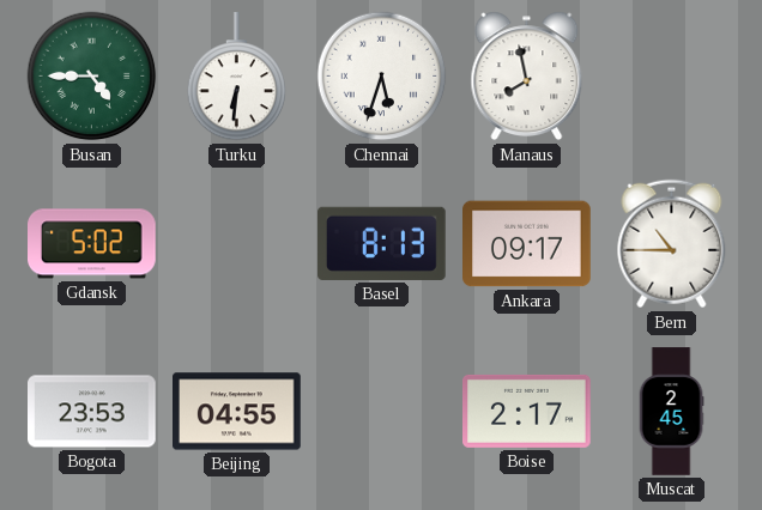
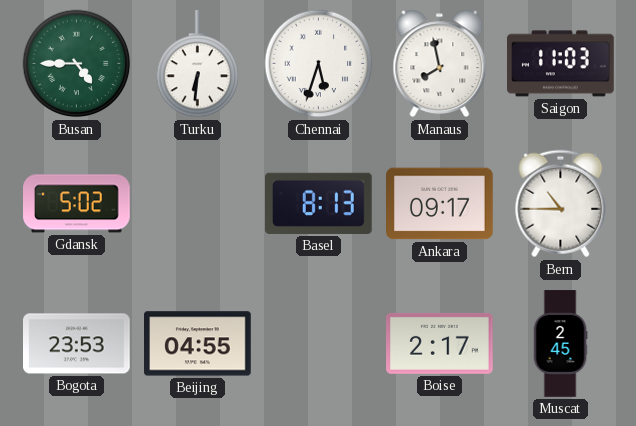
Saigon: none -> 11:03 (561, 64)
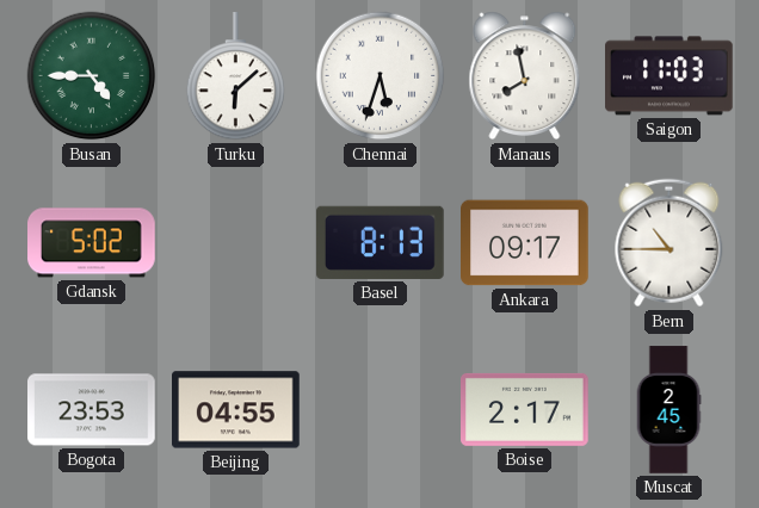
Turku: 6:31 -> 6:08 (236, 76)
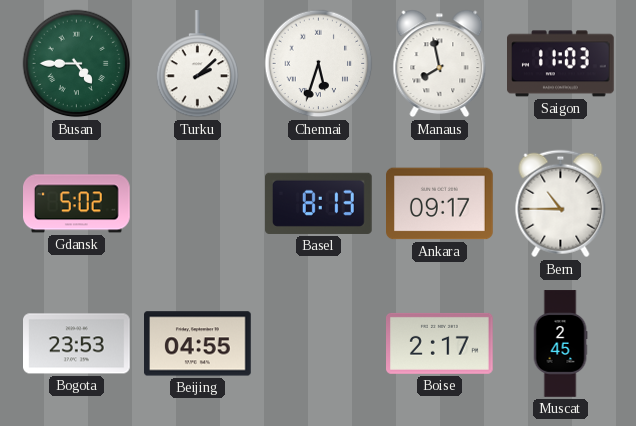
Turku: 6:08 -> 2:08 (198, 64)
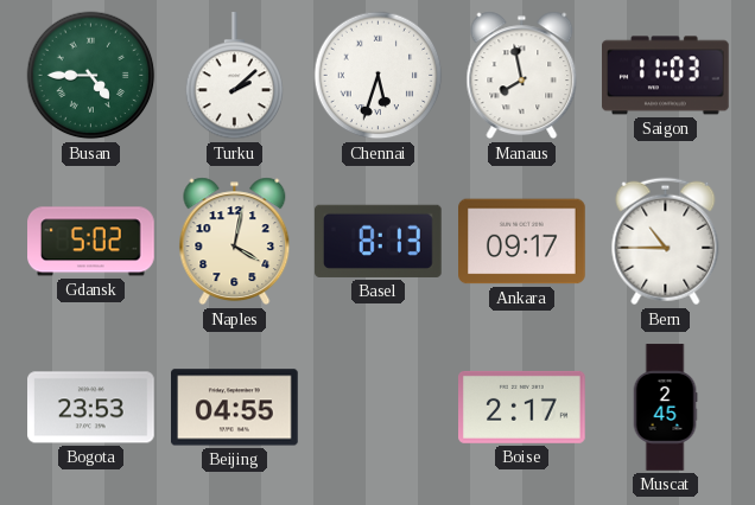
Naples: none -> 4:02 (235, 242)
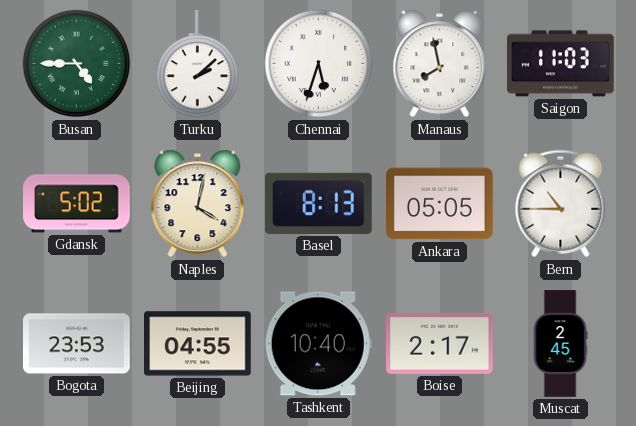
Ankara: 09:17 -> 05:05 (440, 204)
Tashkent: none -> 10:40 (318, 344)
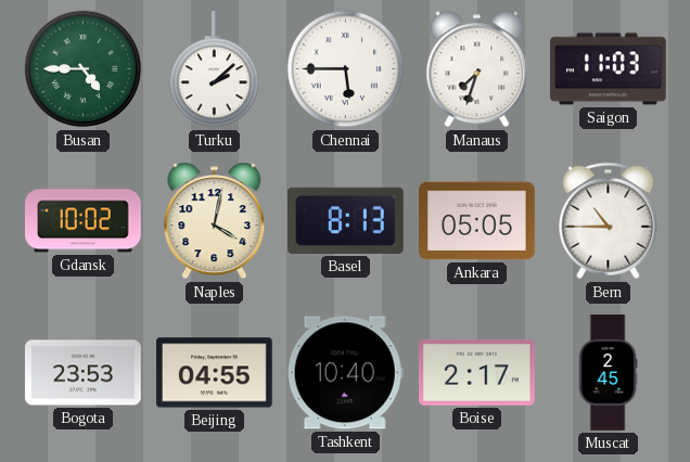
Chennai: 5:33 -> 5:45 (346, 69)
Manaus: 7:58 -> 7:33 (477, 69)
Gdansk: 5:02 -> 10:02 (84, 221)
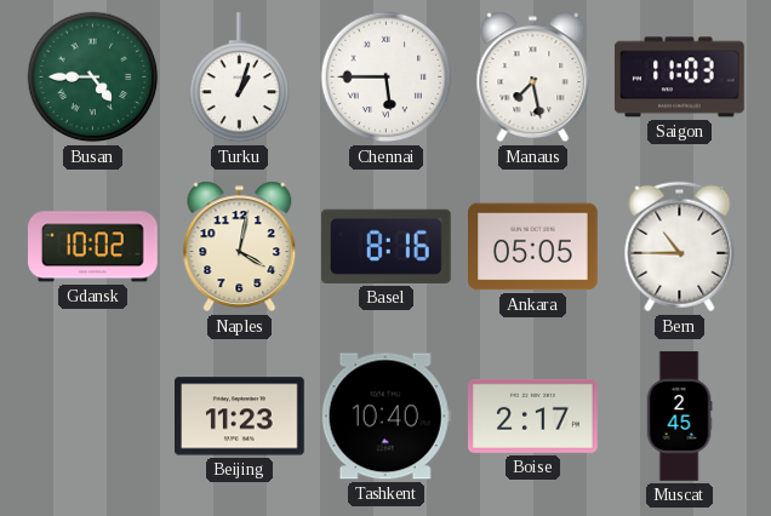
Turku: 2:08 -> 1:03 (240, 78)
Manaus: 7:33 -> 7:28 (533, 78)
Basel: 8:13 -> 8:16 (387, 246)
Bogota: 23:53 -> none (84, 373)
Beijing: 04:55 -> 11:23 (240, 417)
